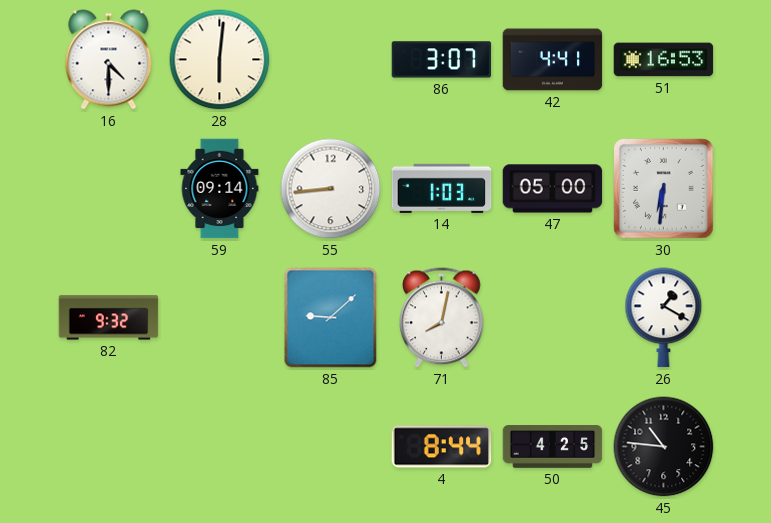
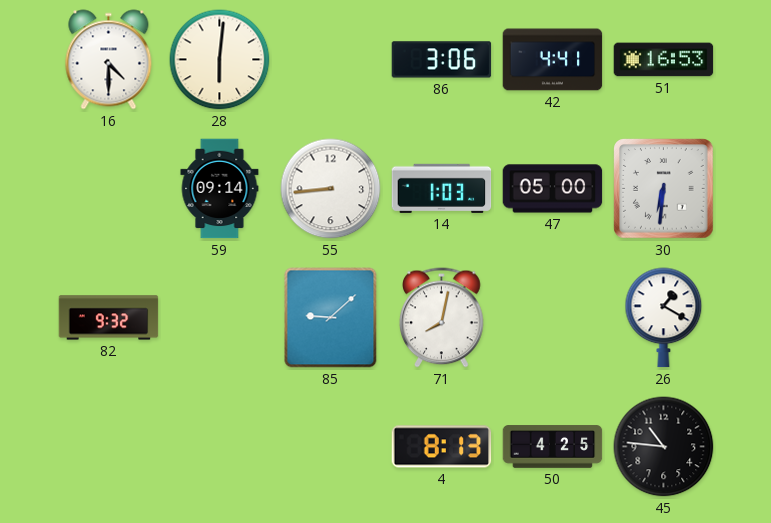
86: 3:07 -> 3:06 (442, 60)
4: 8:44 -> 8:13 (442, 447)
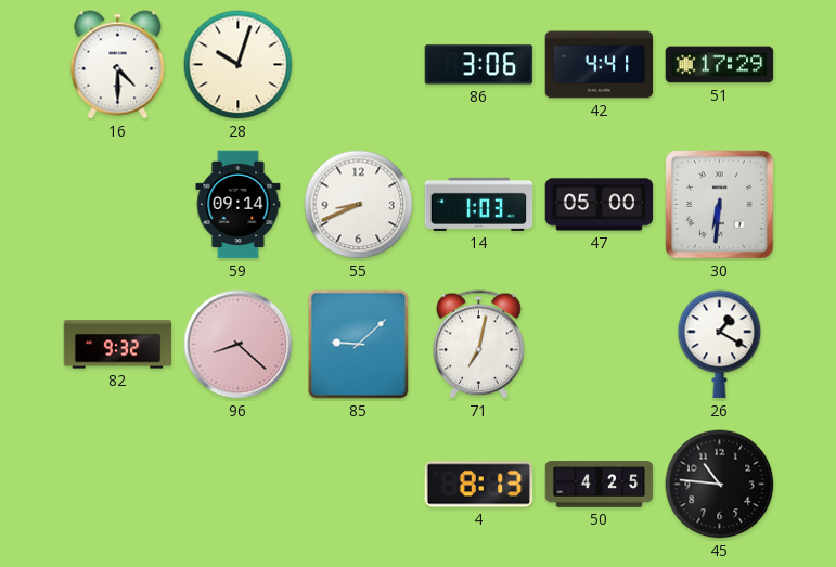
28: 6:01 -> 10:03 (239, 65)
51: 16:53 -> 17:29 (720, 65)
55: 8:44 -> 8:41 (359, 205)
96: none -> 8:22 (239, 345)
71: 8:02 -> 7:02 (479, 345)
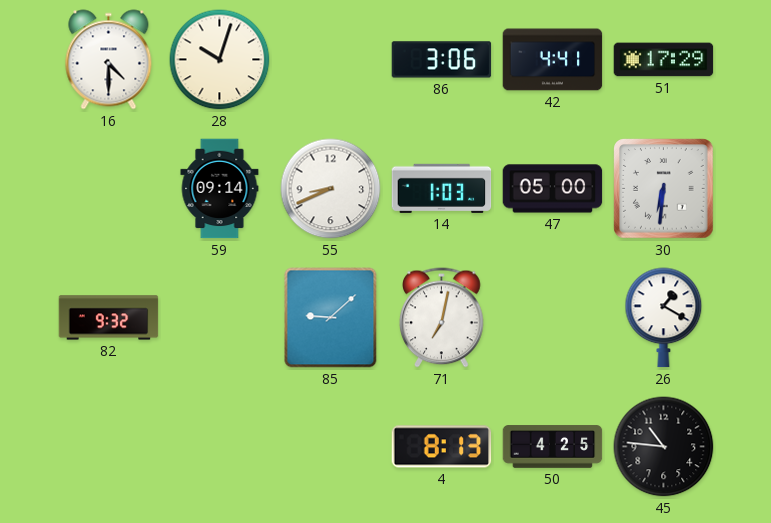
96: 8:22 -> none (239, 345)
